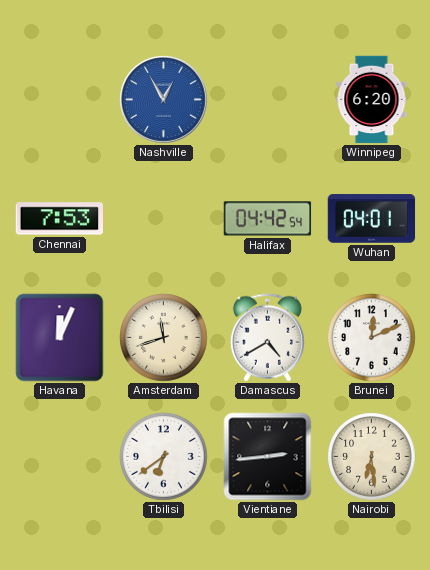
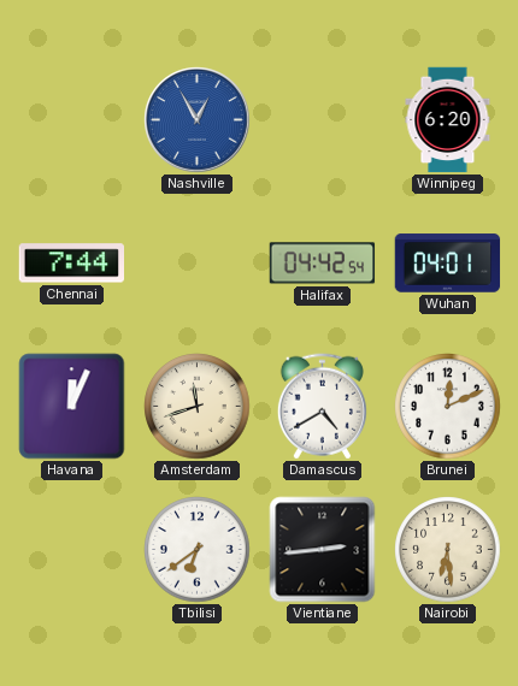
Chennai: 7:53 -> 7:44 (72, 264)
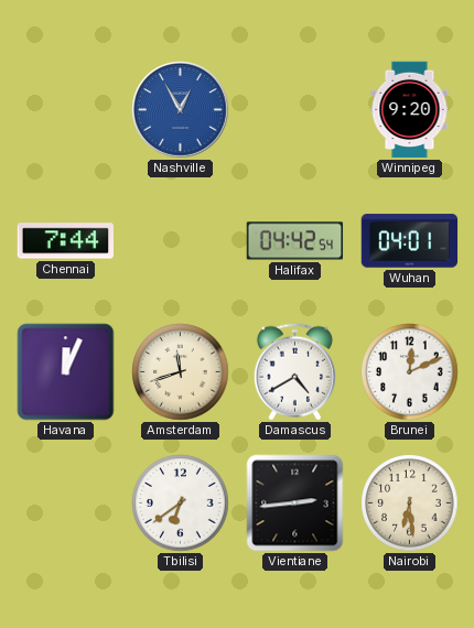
Winnipeg: 6:20 -> 9:20 (410, 110)
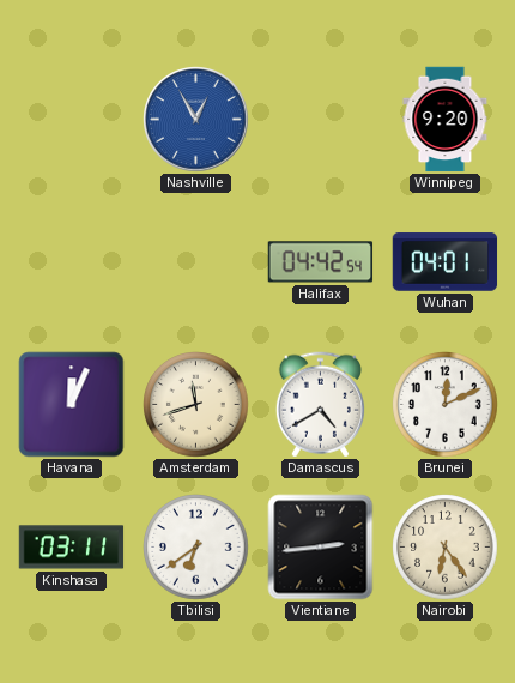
Chennai: 7:44 -> none (66, 241)
Kinshasa: none -> 03:11 (72, 548)
Nairobi: 6:29 -> 6:24 (446, 548)
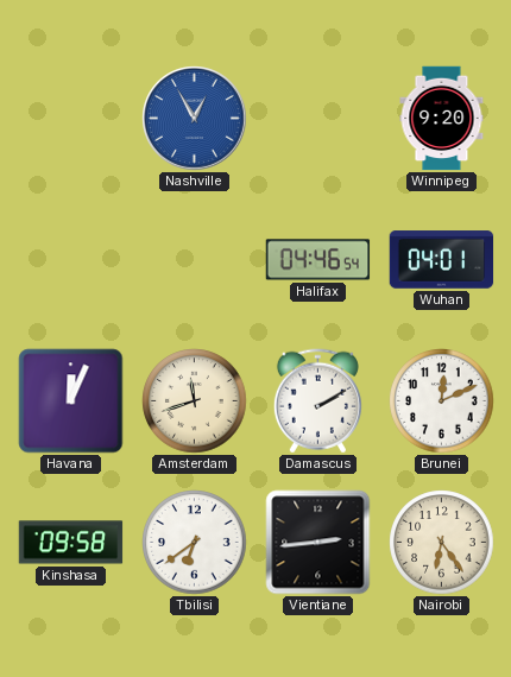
Halifax: 04:42 -> 04:46 (318, 260)
Damascus: 4:40 -> 2:10 (317, 401)
Kinshasa: 03:11 -> 09:58 (71, 543)
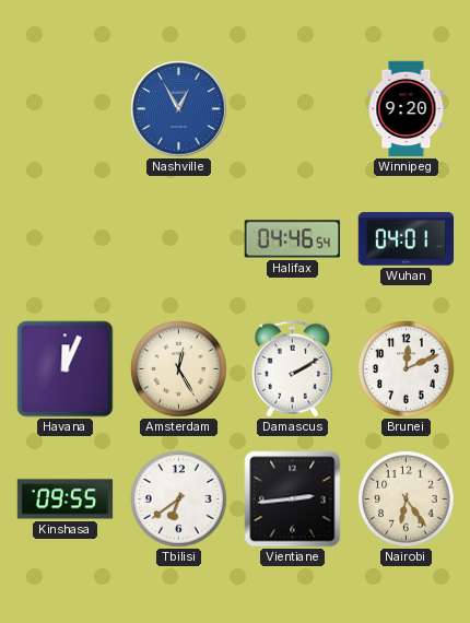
Amsterdam: 11:42 -> 12:25 (179, 369)
Kinshasa: 09:58 -> 09:55 (66, 499)
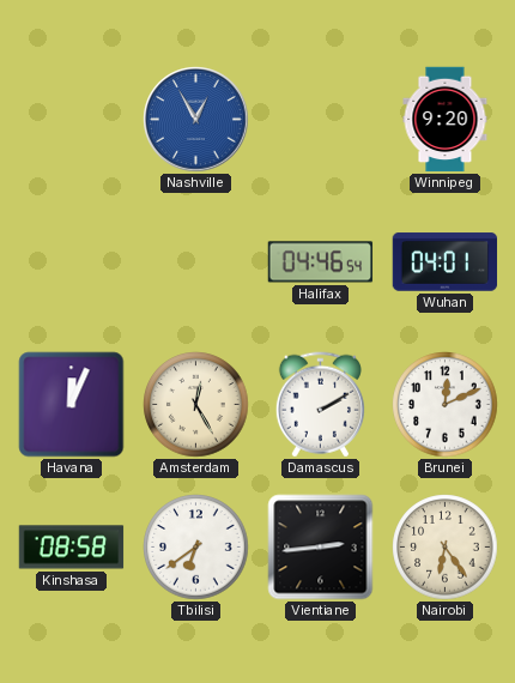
Kinshasa: 09:55 -> 08:58 (72, 548)
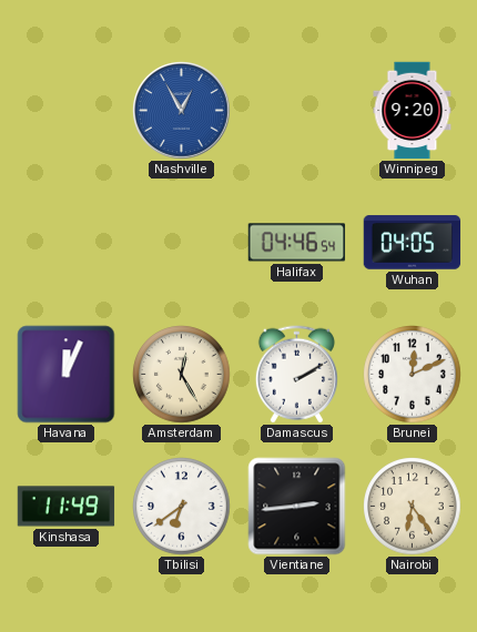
Wuhan: 04:01 -> 04:05 (413, 243)
Kinshasa: 08:58 -> 11:49 (67, 507)
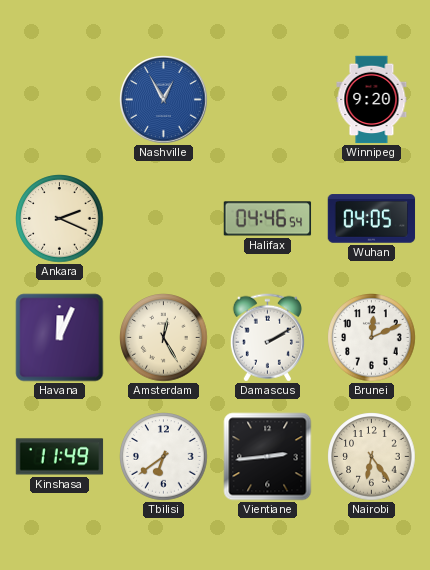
Ankara: none -> 2:19 (60, 219)
